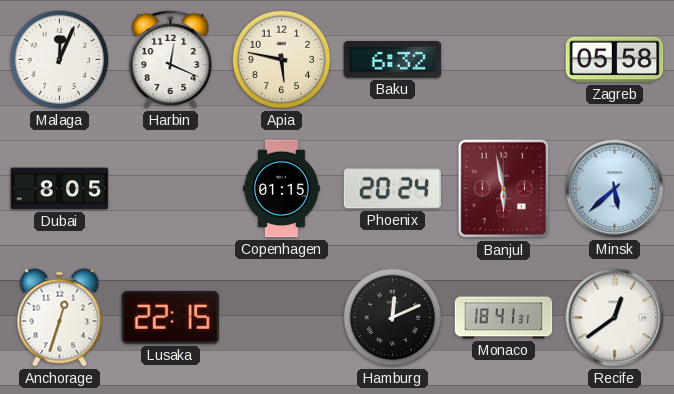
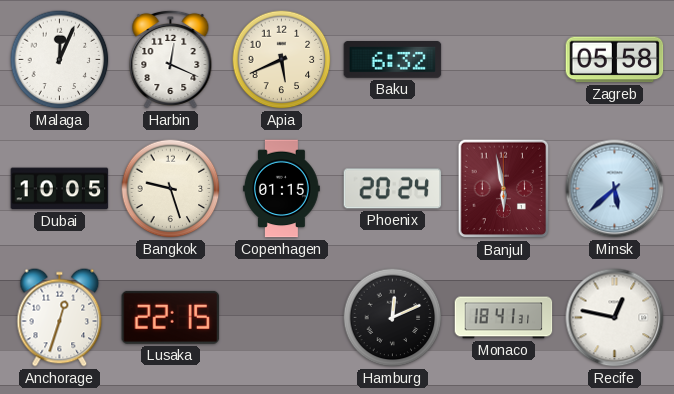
Apia: 5:47 -> 5:41 (282, 60)
Dubai: 8:05 -> 10:05 (60, 189)
Bangkok: none -> 9:27 (171, 189)
Recife: 12:39 -> 12:47 (615, 318)
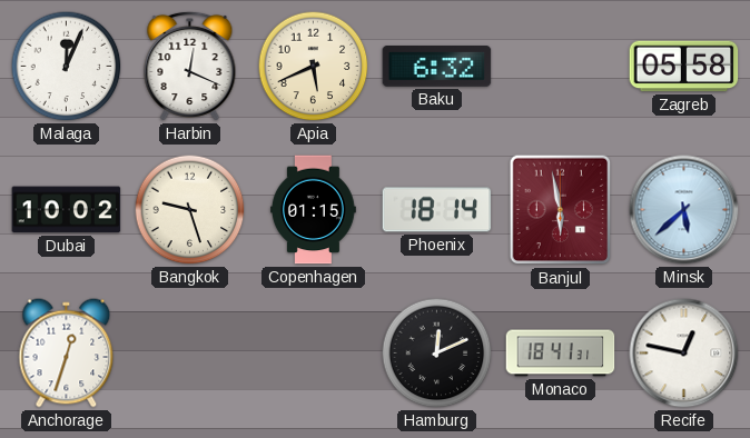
Dubai: 10:05 -> 10:02 (67, 210)
Phoenix: 20:24 -> 18:14 (437, 210)
Lusaka: 22:15 -> none (171, 317)
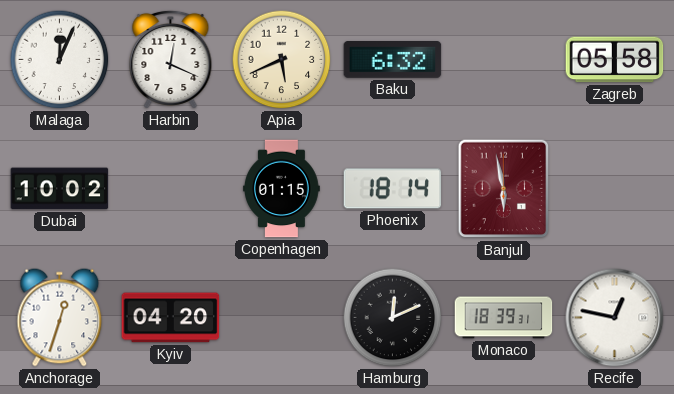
Bangkok: 9:27 -> none (190, 210)
Minsk: 5:38 -> none (684, 210)
Kyiv: none -> 04:20 (171, 318)
Monaco: 18:41 -> 18:39 (504, 318)
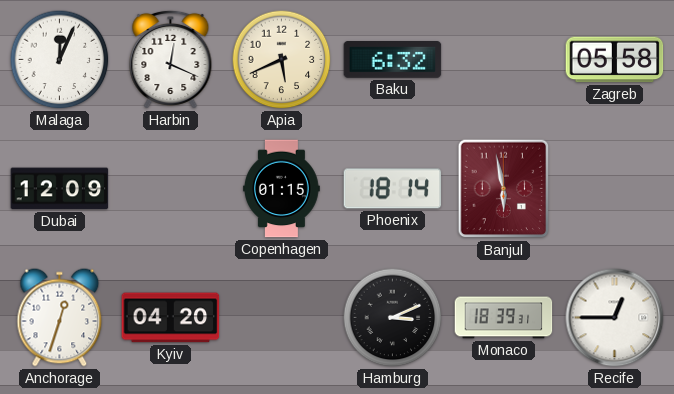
Dubai: 10:02 -> 12:09 (60, 189)
Hamburg: 12:11 -> 3:11 (393, 318)
Recife: 12:47 -> 12:45 (615, 318)
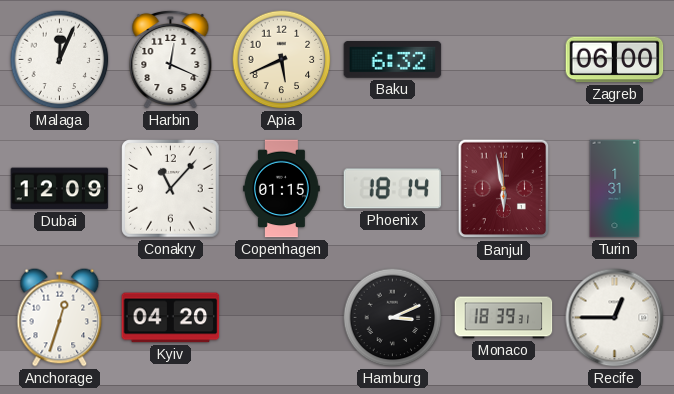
Zagreb: 05:58 -> 06:00 (615, 60)
Conakry: none -> 11:07 (171, 189)
Turin: none -> 1:31 (615, 189)
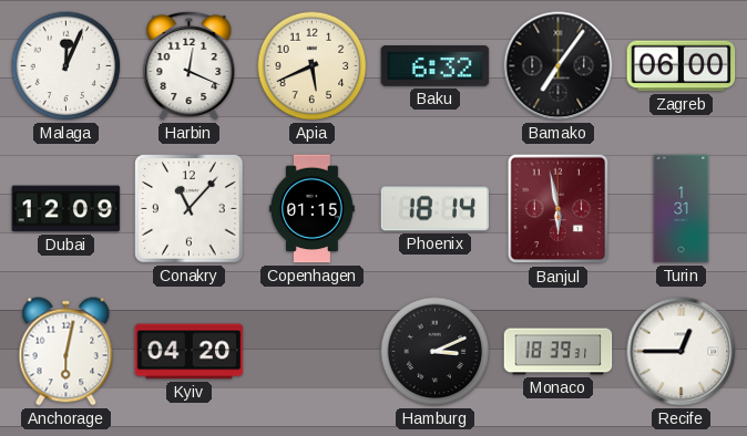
Bamako: none -> 7:06 (559, 66)
Anchorage: 12:33 -> 6:02 (66, 352)
